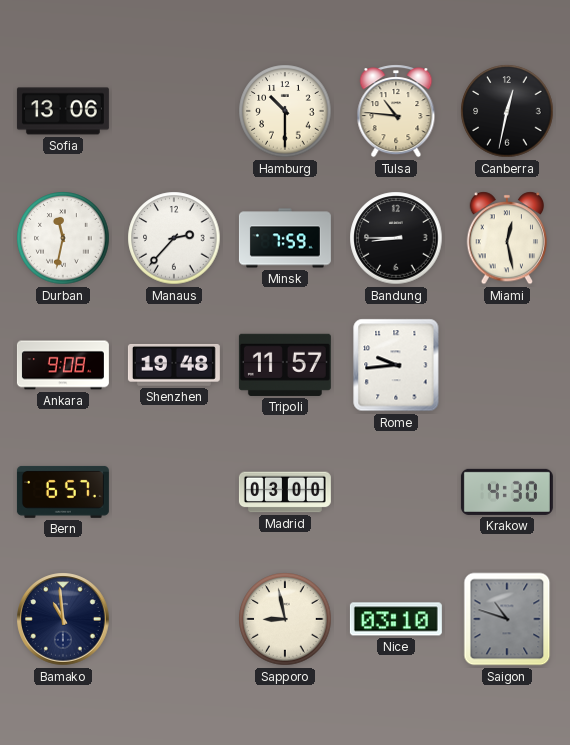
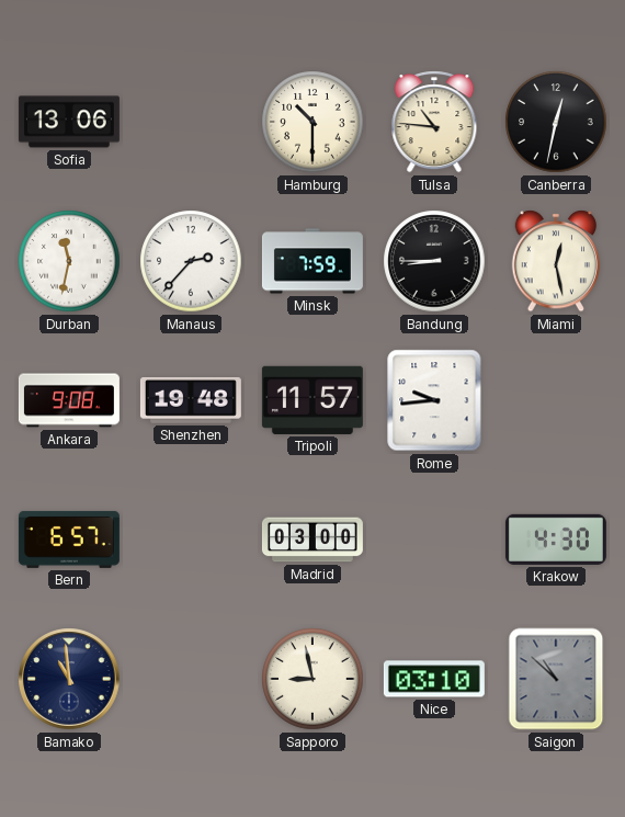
Saigon: 10:48 -> 10:52 (556, 679)
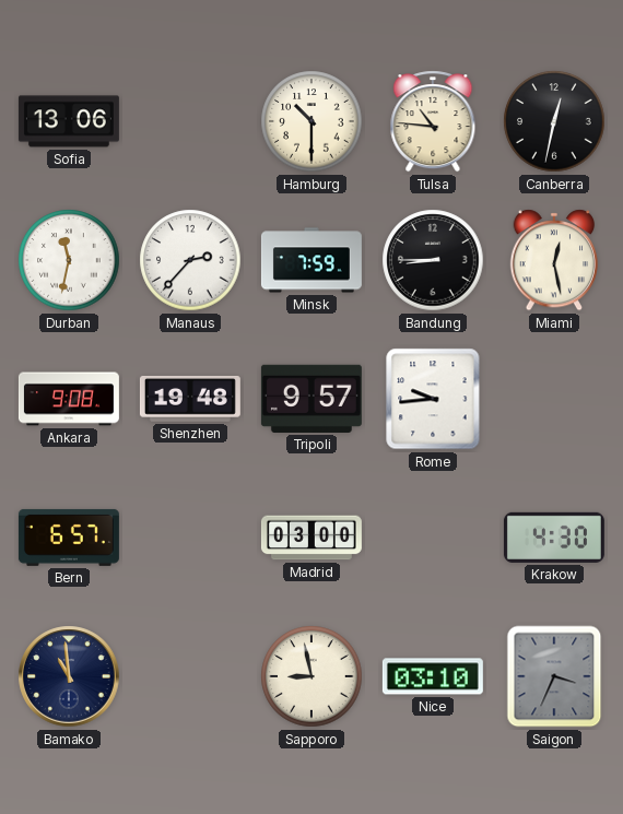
Tripoli: 11:57 -> 9:57 (311, 399)
Saigon: 10:52 -> 3:34 (554, 676)
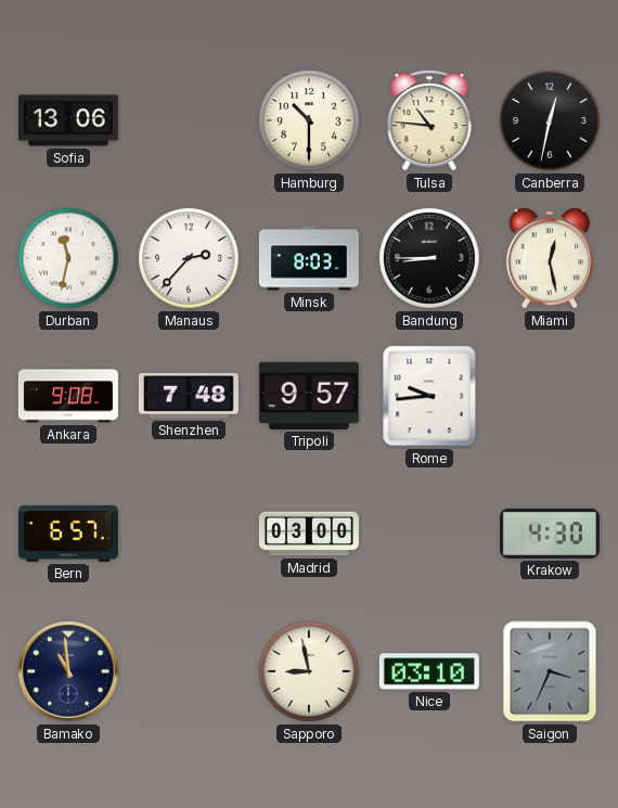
Minsk: 7:59 -> 8:03 (309, 258)
Shenzhen: 19:48 -> 7:48 (189, 396)
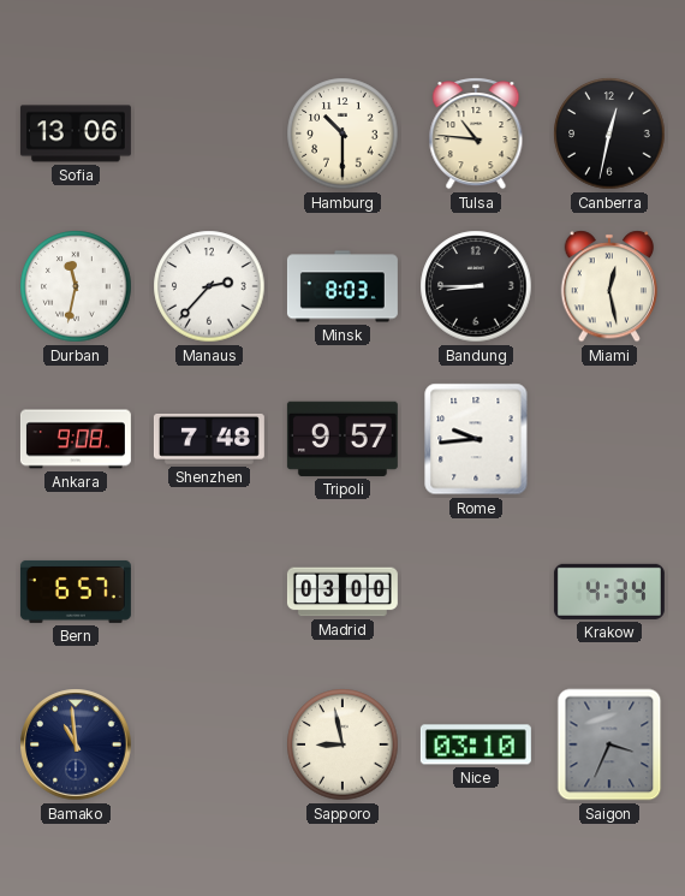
Krakow: 4:30 -> 4:34 (609, 592)
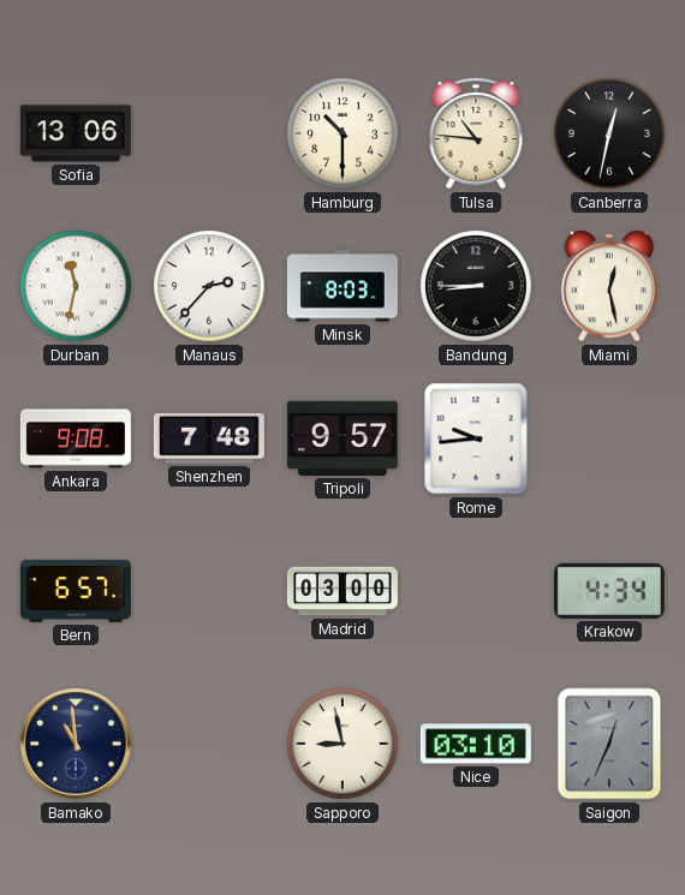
Saigon: 3:34 -> 12:34 (609, 744)
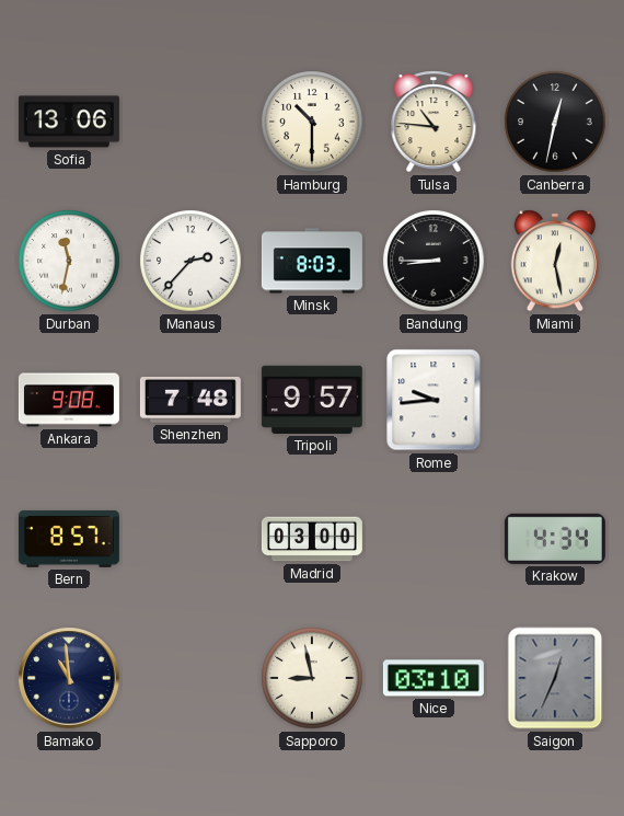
Bern: 6:57 -> 8:57 (69, 539)
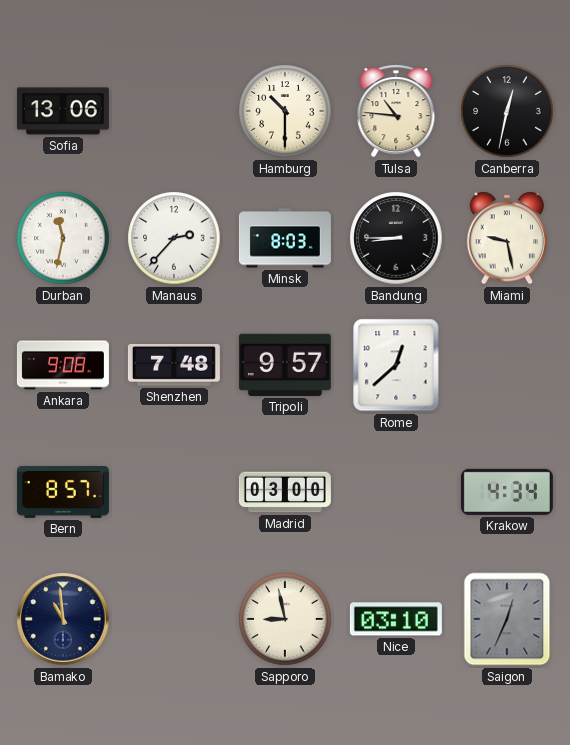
Miami: 12:28 -> 9:28 (506, 238)
Rome: 9:44 -> 12:38 (396, 365)
